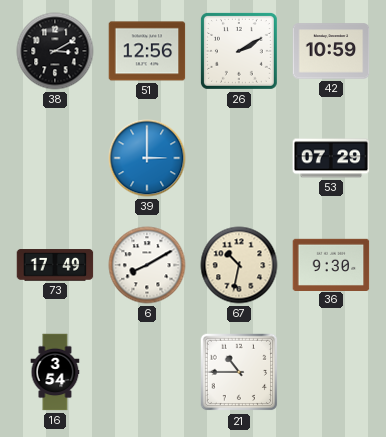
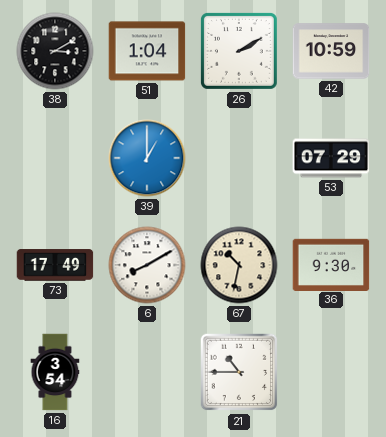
51: 12:56 -> 1:04 (147, 51)
39: 3:00 -> 1:00 (147, 158)
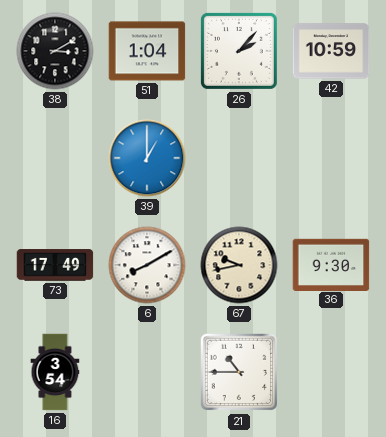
26: 2:10 -> 2:07 (239, 51)
53: 07:29 -> none (331, 158)
67: 10:32 -> 9:43 (239, 265)
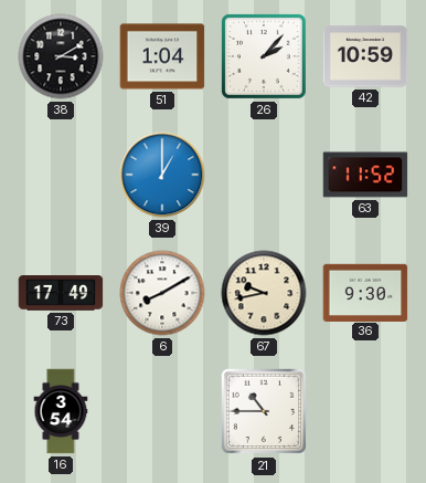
63: none -> 11:52 (365, 175)
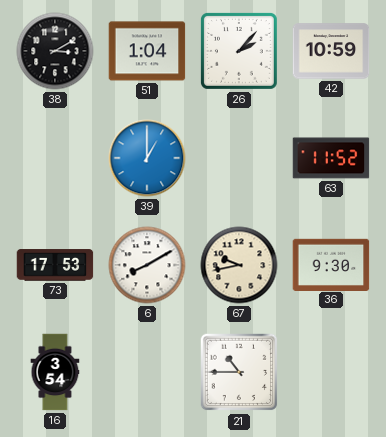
73: 17:49 -> 17:53 (55, 265)
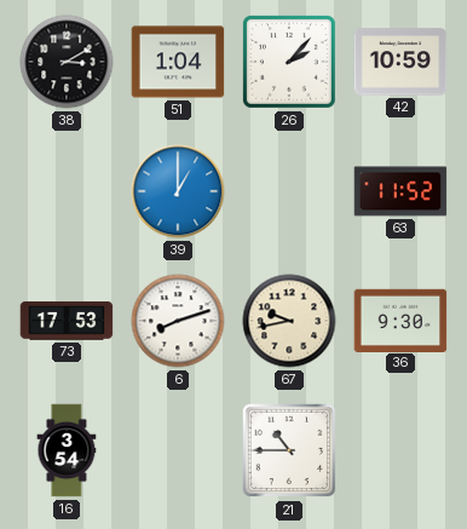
6: 8:10 -> 8:12 (178, 321)
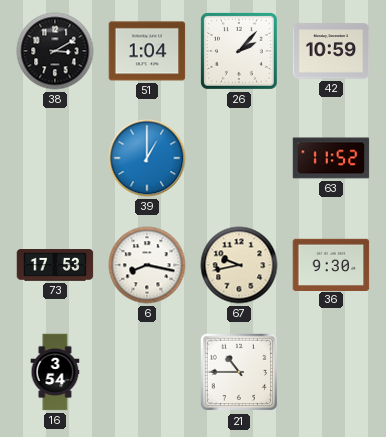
6: 8:12 -> 8:17 (147, 265)
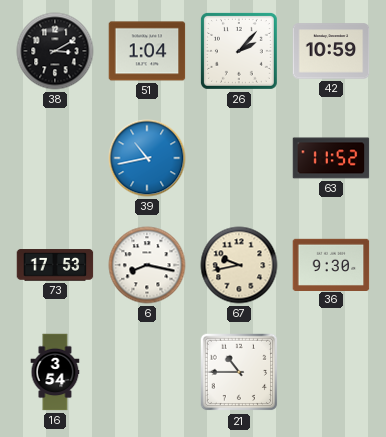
39: 1:00 -> 10:43 (147, 158)
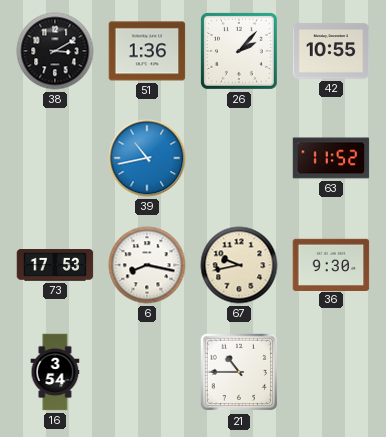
51: 1:04 -> 1:36 (147, 51)
42: 10:59 -> 10:55 (331, 51)
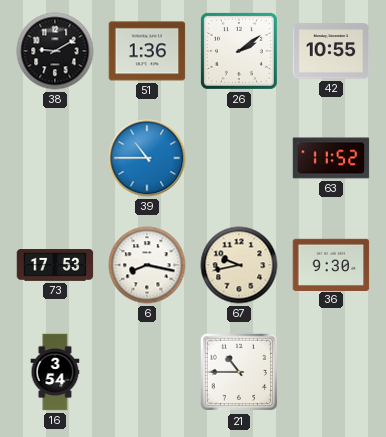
38: 3:10 -> 9:10 (55, 51)
26: 2:07 -> 2:09 (239, 51)
39: 10:43 -> 10:45 (147, 158)
